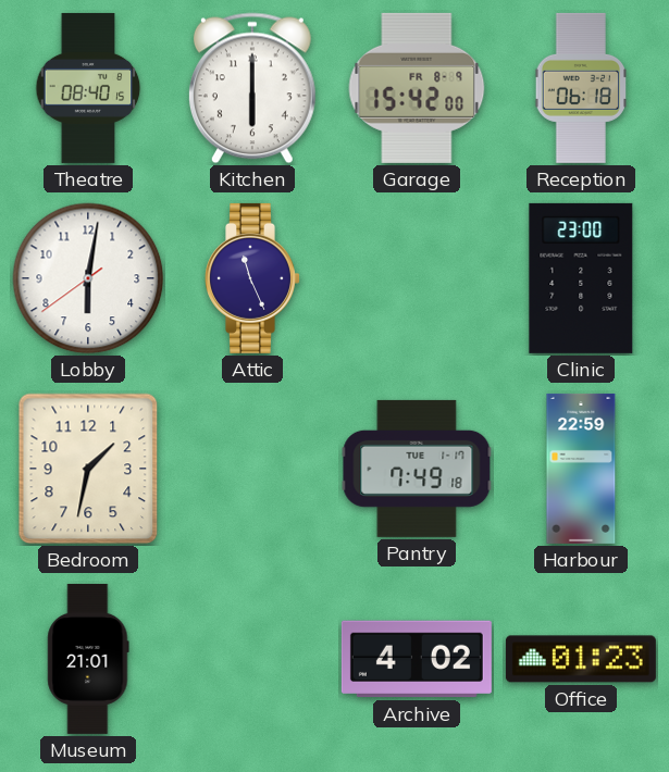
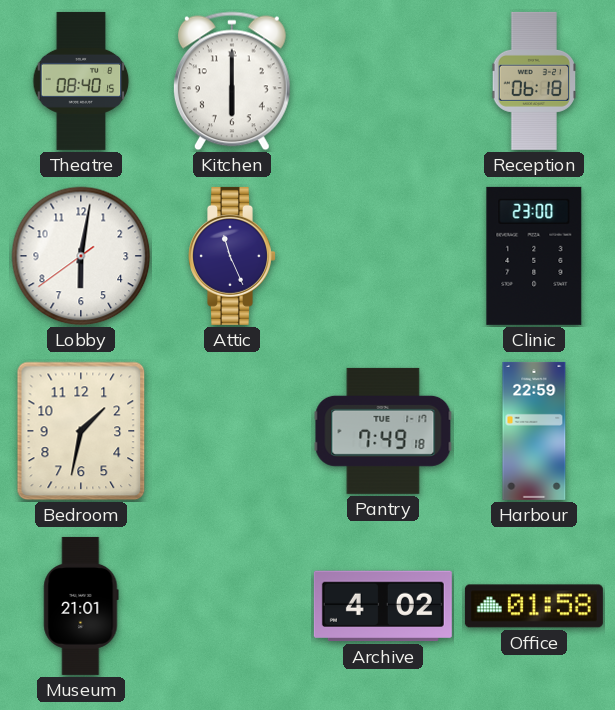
Garage: 15:42 -> none (417, 88)
Office: 01:23 -> 01:58 (534, 606)
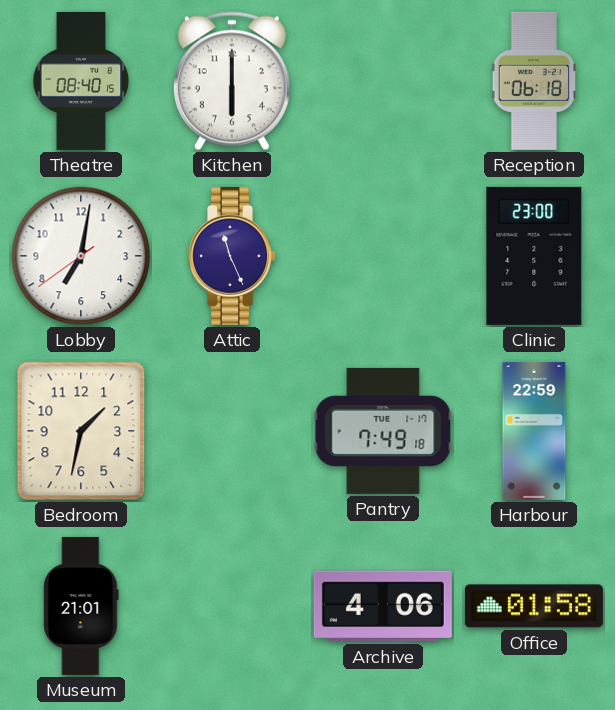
Lobby: 6:01 -> 7:01 (81, 256)
Archive: 4:02 -> 4:06 (383, 606)
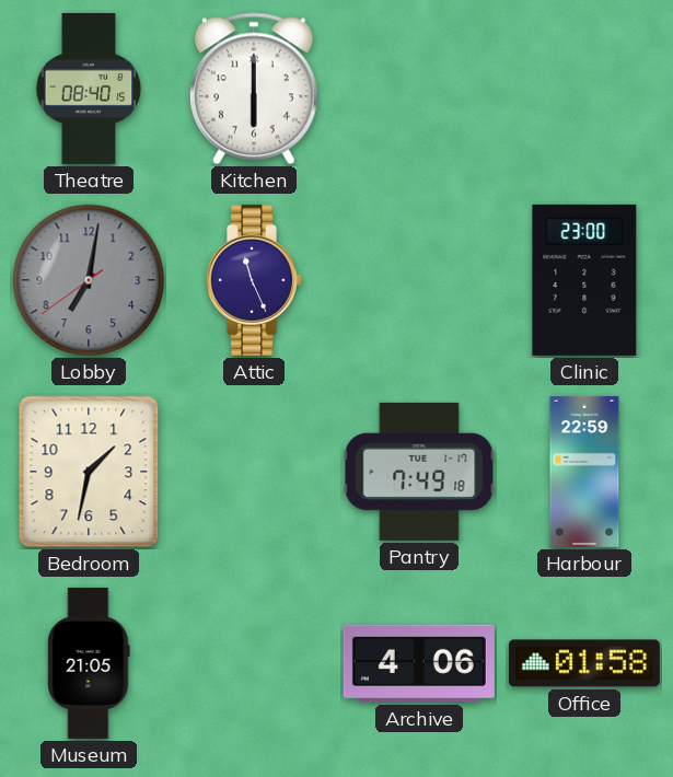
Reception: 06:18 -> none (534, 81)
Lobby dial: white -> grey (89, 280)
Museum: 21:01 -> 21:05 (89, 663)
